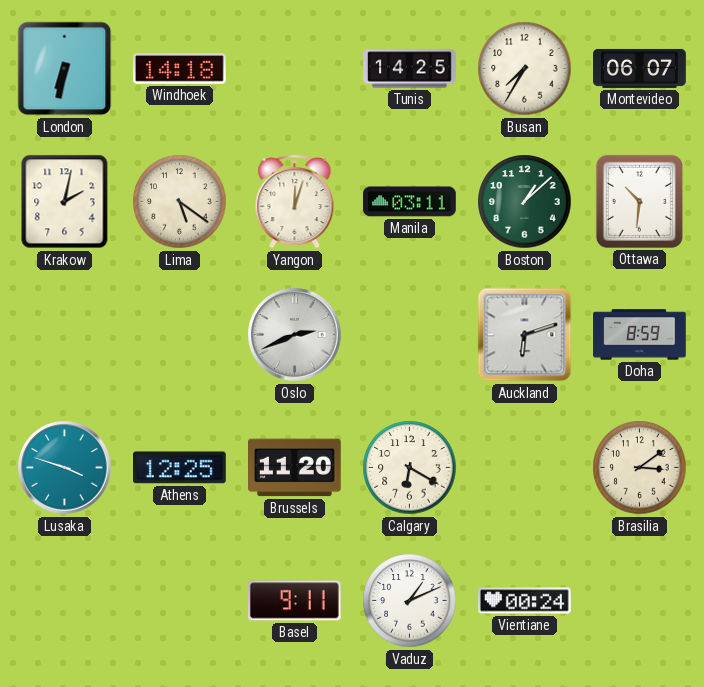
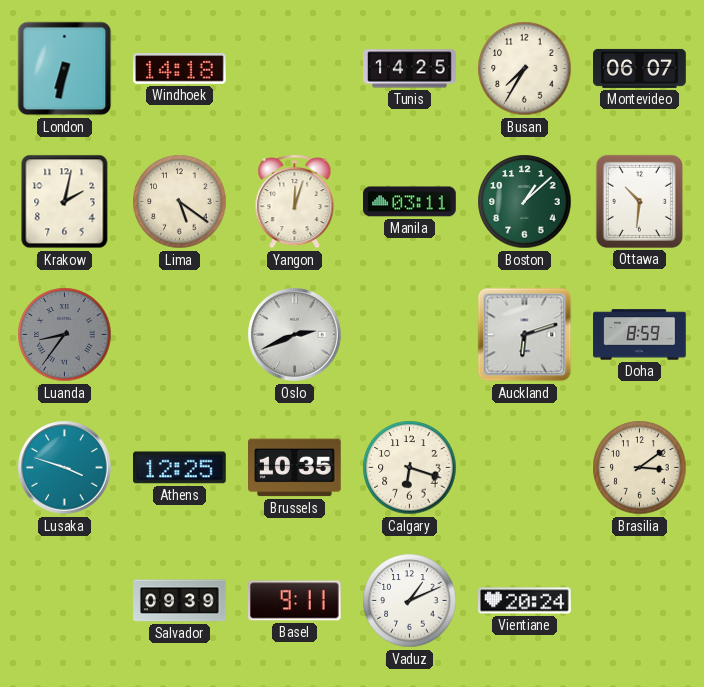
Luanda: none -> 8:36 (65, 335)
Brussels: 11:20 -> 10:35 (295, 468)
Calgary: 6:20 -> 6:18 (410, 468)
Salvador: none -> 09:39 (180, 601)
Vientiane: 00:24 -> 20:24 (525, 601)
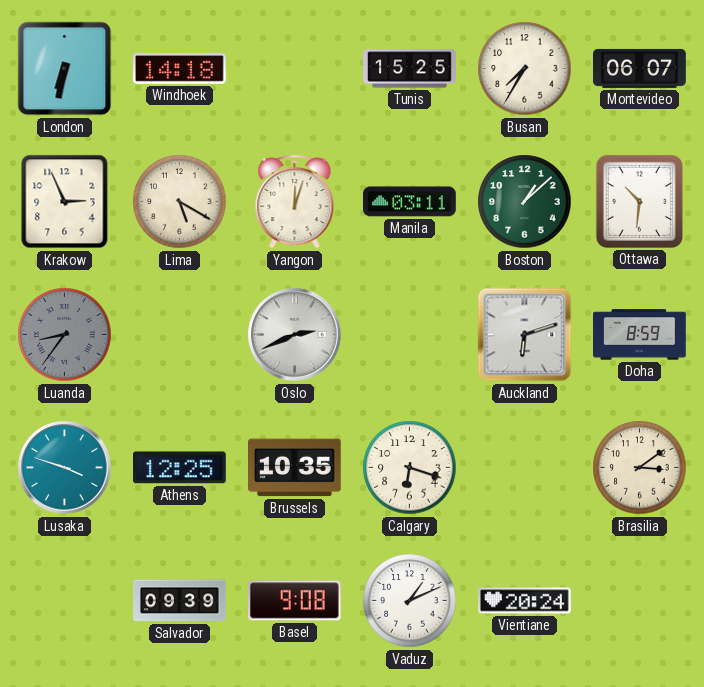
Tunis: 14:25 -> 15:25 (410, 69)
Krakow: 2:02 -> 2:56 (65, 202)
Lima: 5:21 -> 5:20 (180, 202)
Basel: 9:11 -> 9:08 (295, 601)
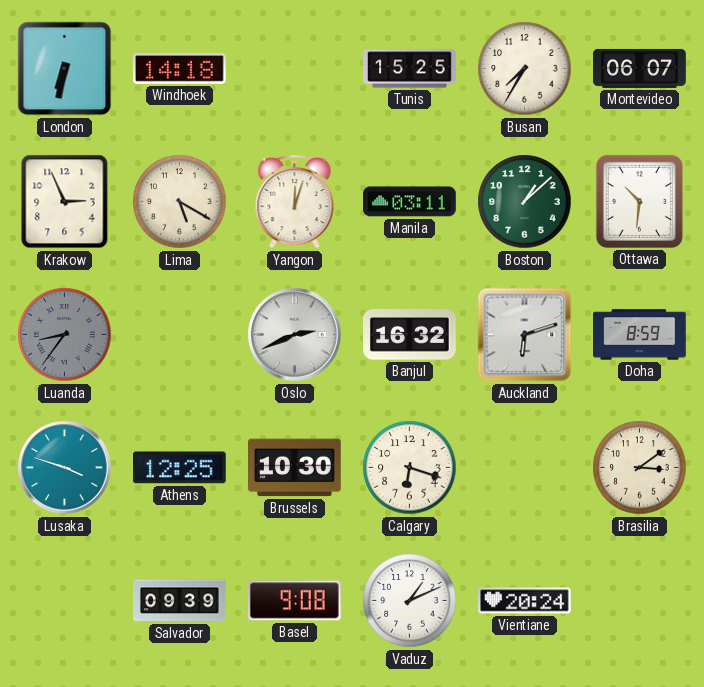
Banjul: none -> 16:32 (410, 335)
Brussels: 10:35 -> 10:30 (295, 468)
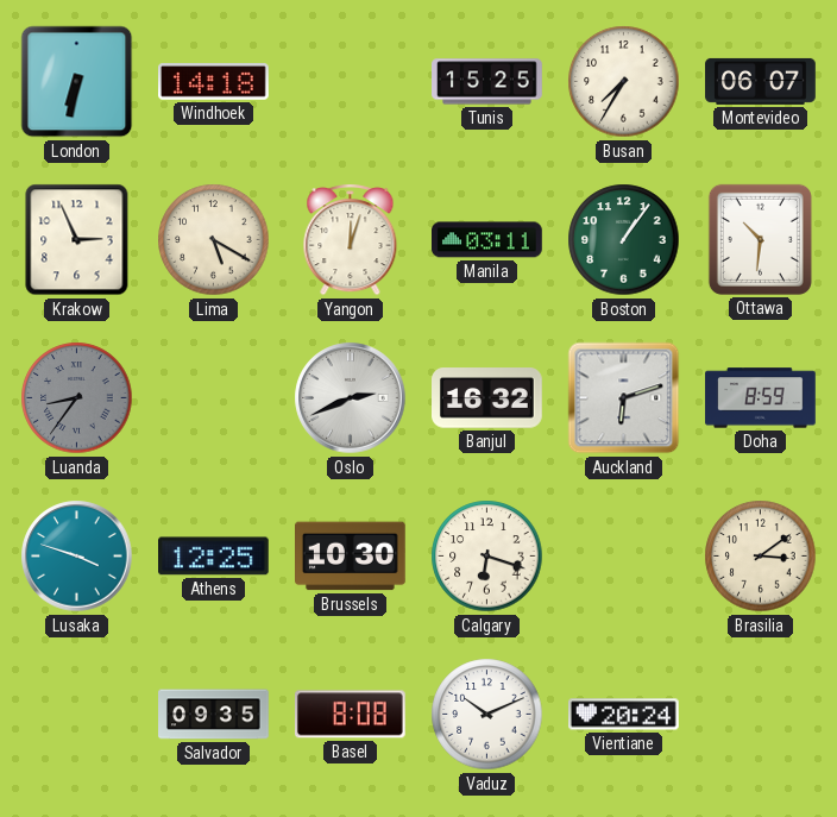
Boston: 1:08 -> 1:06 (624, 240)
Salvador: 09:39 -> 09:35 (214, 715)
Basel: 9:08 -> 8:08 (351, 715)
Vaduz: 1:11 -> 10:11 (487, 715)
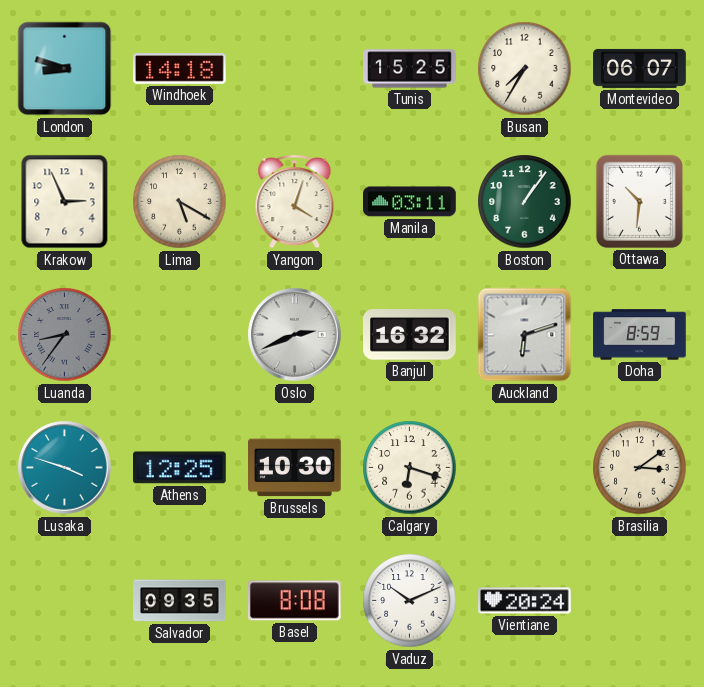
London: 6:32 -> 8:48 (65, 69)
Yangon: 12:03 -> 4:03 (295, 202)
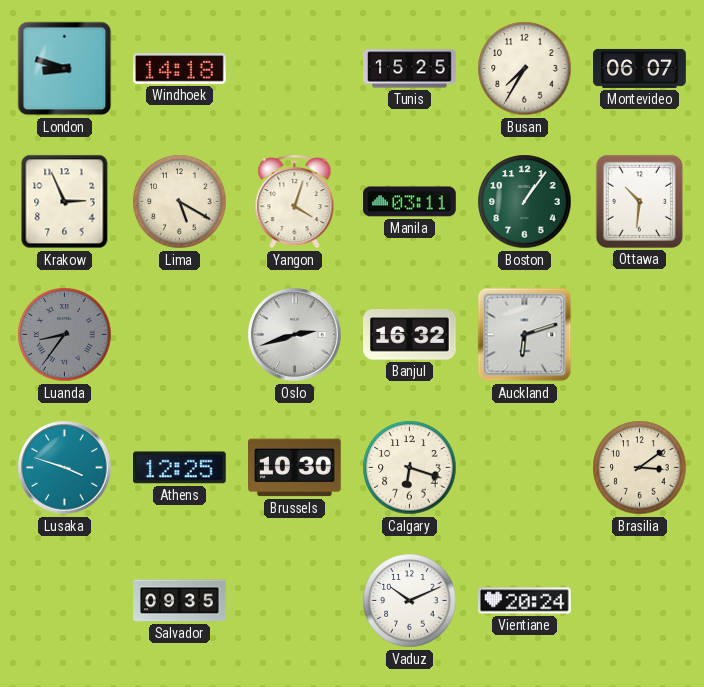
Oslo: 2:41 -> 2:42 (295, 335)
Doha: 8:59 -> none (640, 335)
Basel: 8:08 -> none (295, 601)
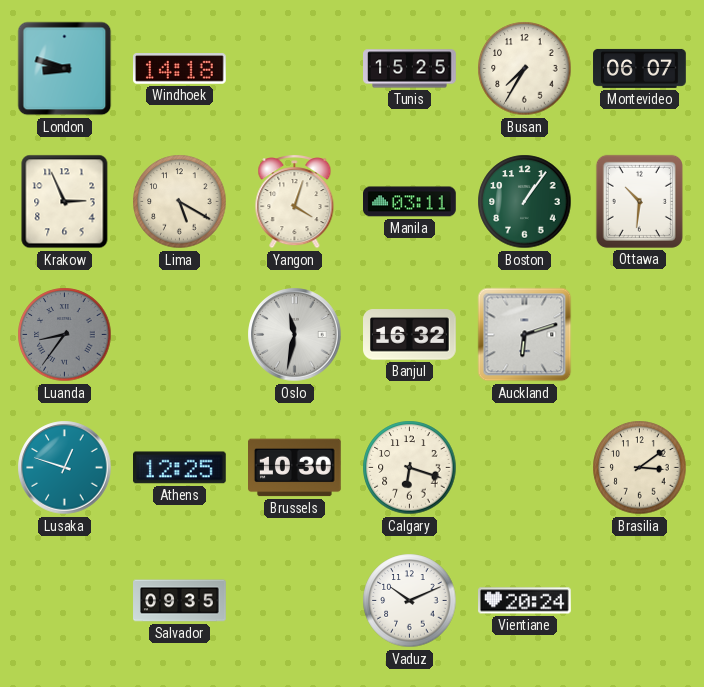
Oslo: 2:42 -> 11:32 (295, 335)
Lusaka: 3:48 -> 12:48 (65, 468)
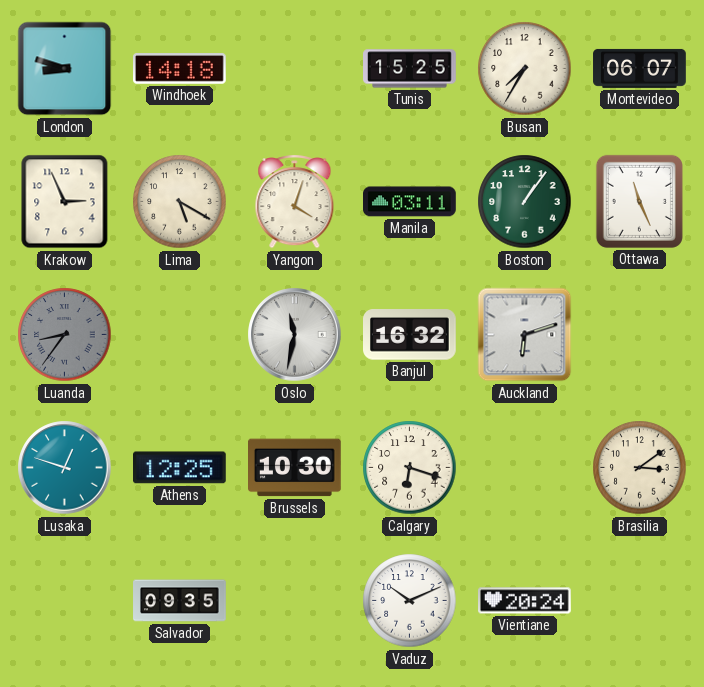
Ottawa: 10:31 -> 11:26 (639, 201)
